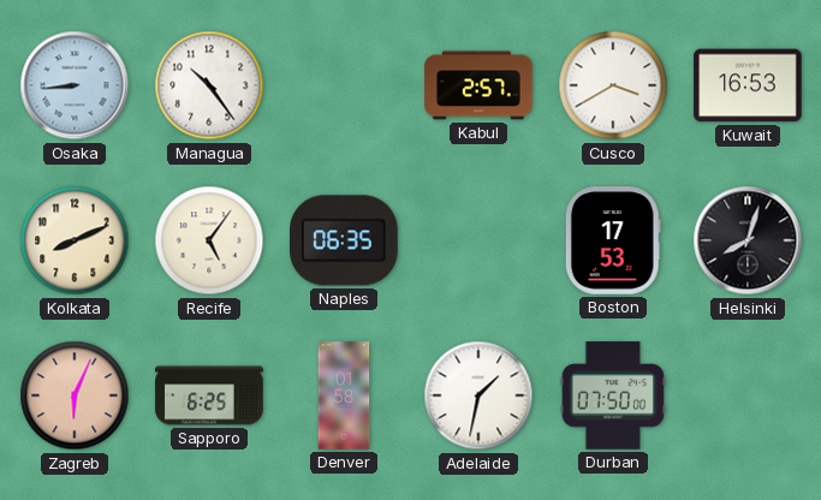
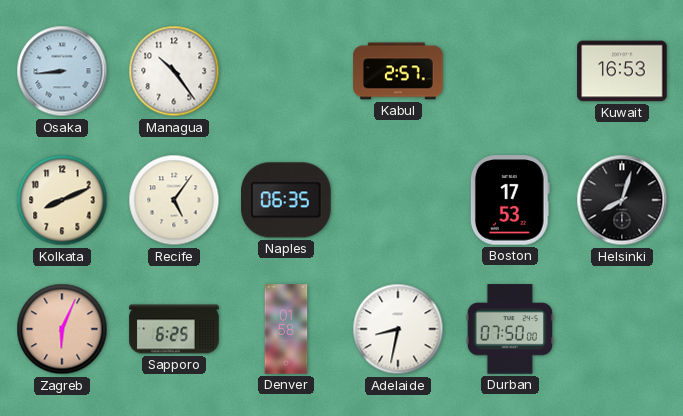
Cusco: 3:40 -> none (613, 85)
Adelaide: 1:32 -> 8:32 (398, 329)
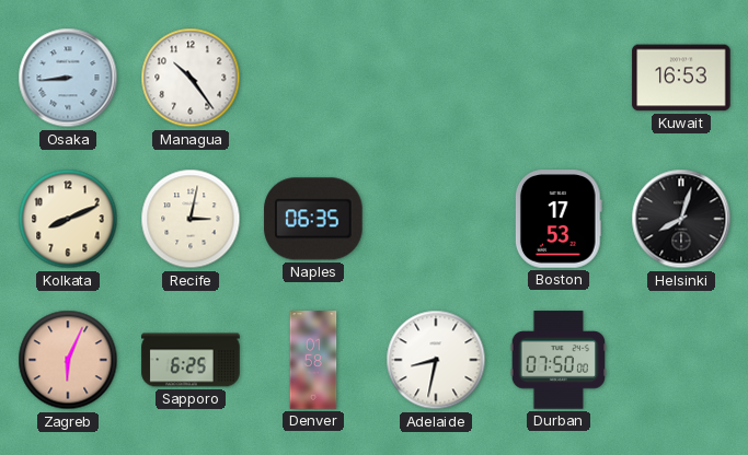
Kabul: 2:57 -> none (398, 71)
Recife: 5:06 -> 3:02 (191, 219)
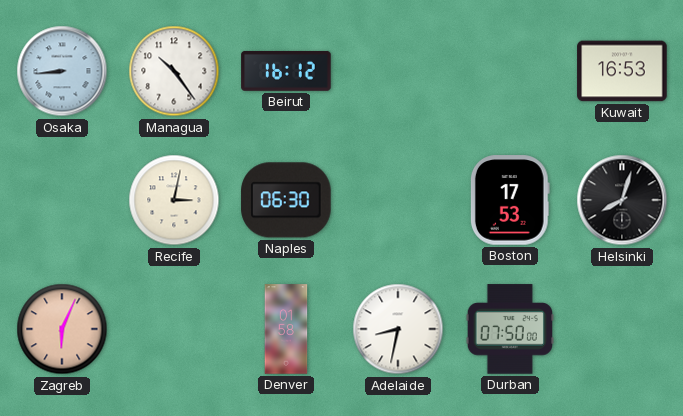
Beirut: none -> 16:12 (286, 71)
Kolkata: 8:11 -> none (68, 219)
Naples: 06:35 -> 06:30 (286, 200)
Sapporo: 6:25 -> none (191, 360)
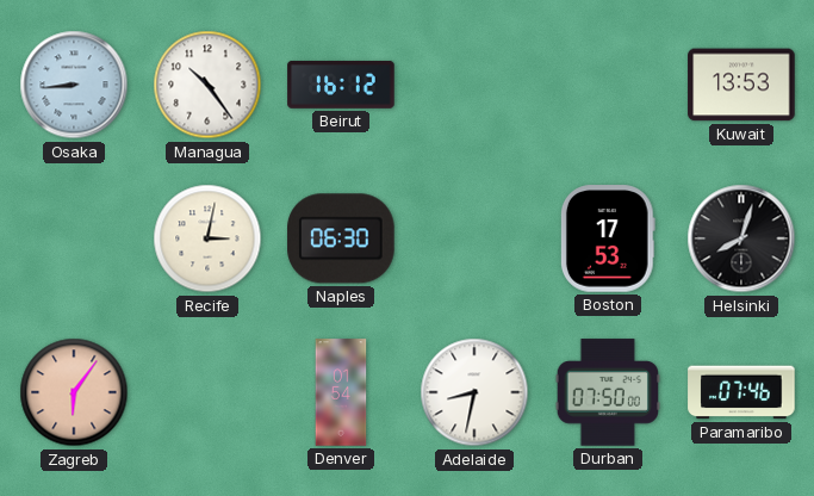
Kuwait: 16:53 -> 13:53 (741, 85)
Zagreb: 6:04 -> 6:06 (74, 392)
Denver: 01:58 -> 01:54 (341, 392)
Paramaribo: none -> 07:46 (741, 392)
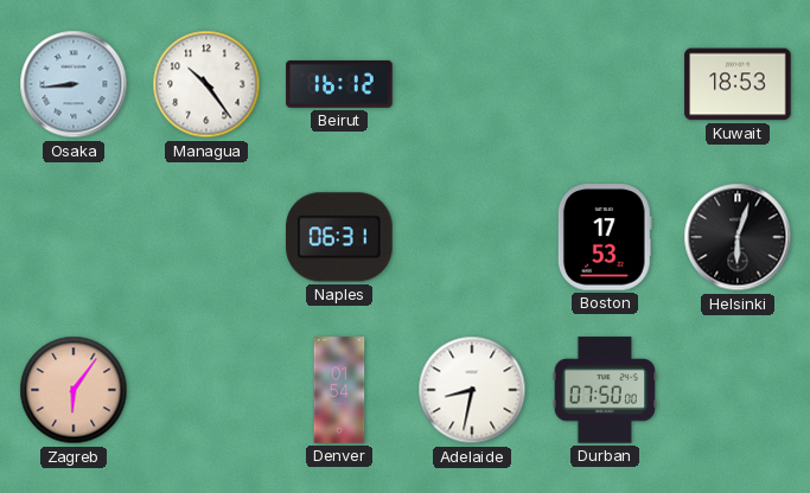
Kuwait: 13:53 -> 18:53 (738, 84)
Recife: 3:02 -> none (207, 238)
Naples: 06:30 -> 06:31 (339, 237)
Helsinki: 8:03 -> 6:03 (738, 237)
Paramaribo: 07:46 -> none (741, 392)
